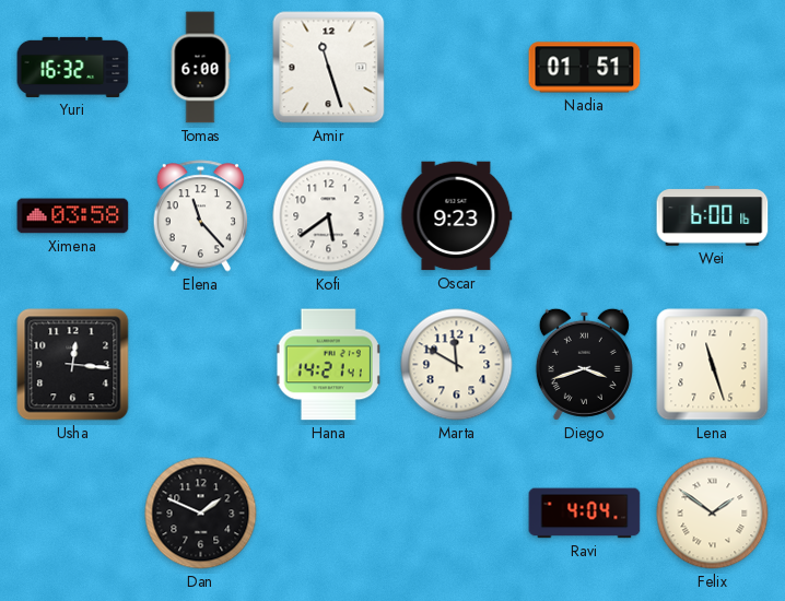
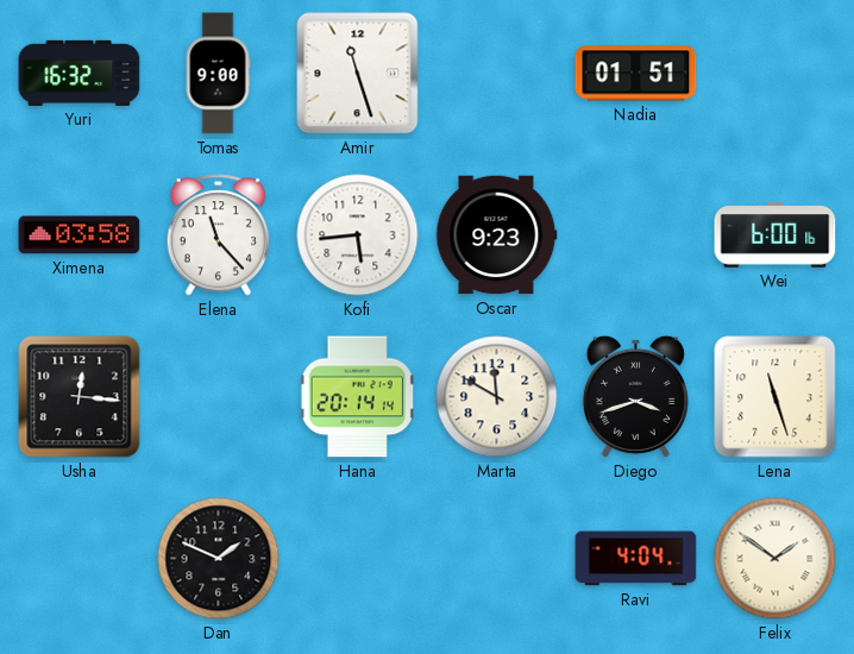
Tomas: 6:00 -> 9:00 (218, 74)
Kofi: 5:39 -> 5:44 (358, 235)
Hana: 14:21 -> 20:14 (358, 397)
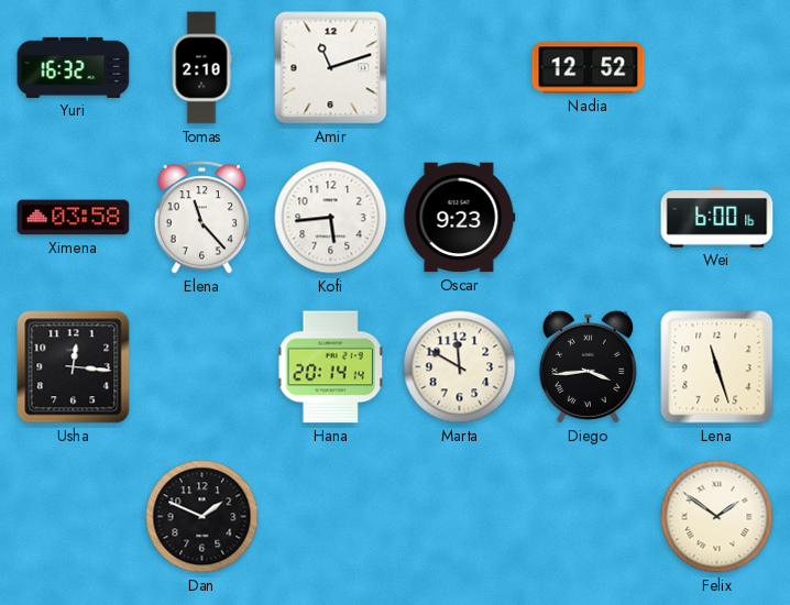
Tomas: 9:00 -> 2:10 (201, 68)
Amir: 11:27 -> 11:12 (331, 68)
Nadia: 01:51 -> 12:52 (589, 68)
Diego: 3:42 -> 3:44 (588, 366)
Ravi: 4:04 -> none (636, 559)
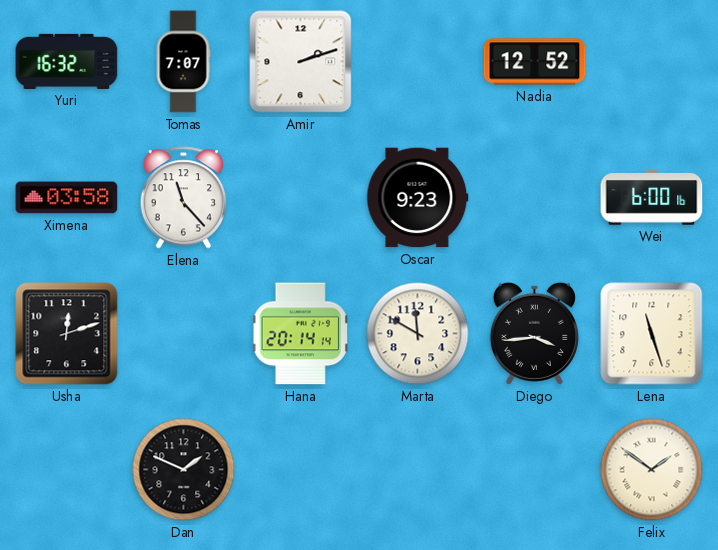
Tomas: 2:10 -> 7:07 (183, 62)
Amir: 11:12 -> 2:12 (301, 62)
Kofi: 5:44 -> none (331, 218)
Usha: 12:16 -> 12:12 (67, 334)
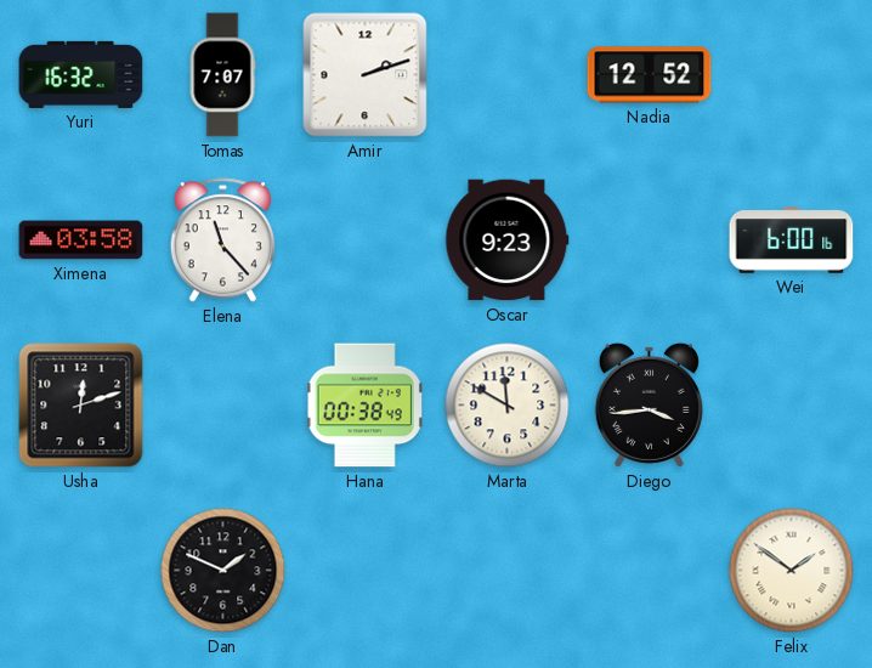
Hana: 20:14 -> 00:38 (366, 406)
Lena: 11:27 -> none (652, 334)
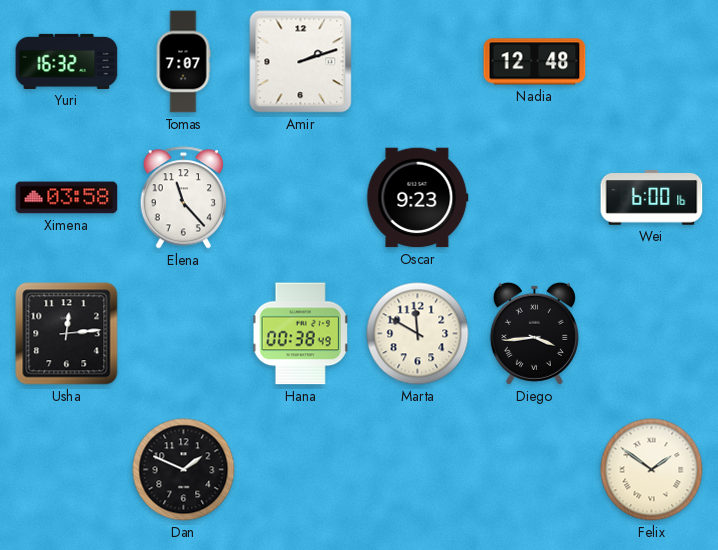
Nadia: 12:52 -> 12:48 (535, 62)
Usha: 12:12 -> 12:14 (67, 334)
